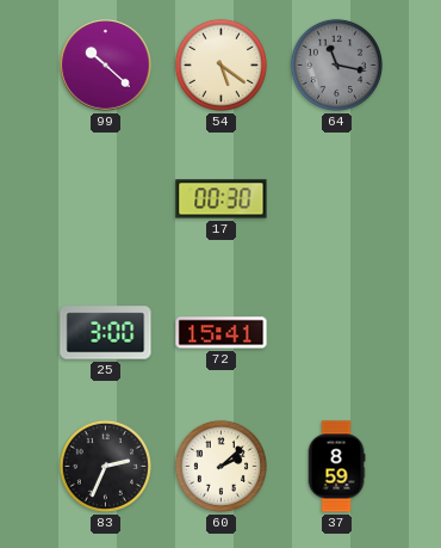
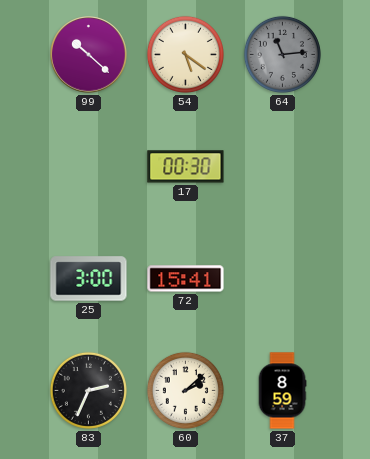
64: 11:17 -> 11:14 (282, 54)
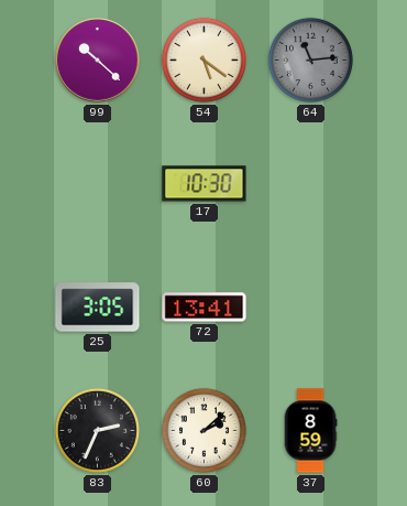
17: 00:30 -> 10:30 (205, 184)
25: 3:00 -> 3:05 (98, 308)
72: 15:41 -> 13:41 (205, 308)
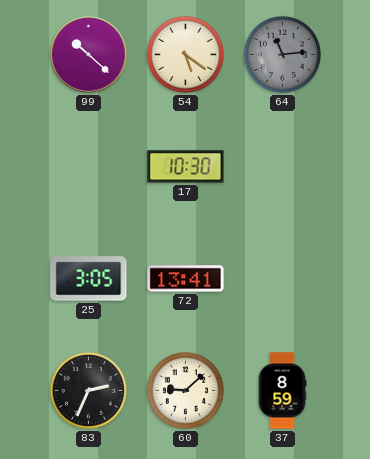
60: 2:08 -> 9:08 (185, 390)
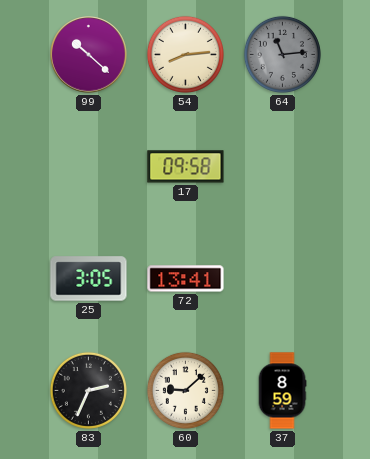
54: 5:21 -> 8:14 (185, 54)
17: 10:30 -> 09:58 (186, 167)
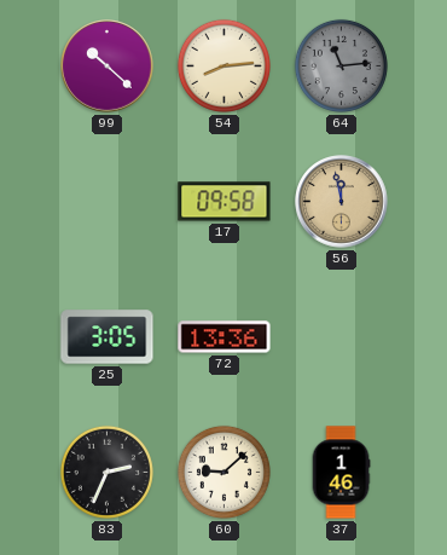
56: none -> 11:58 (342, 202)
72: 13:41 -> 13:36 (225, 337)
37: 8:59 -> 1:46 (341, 473)
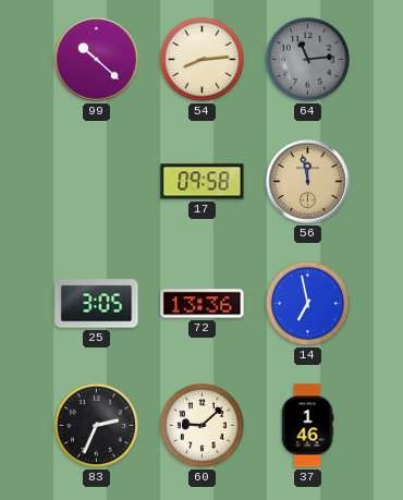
14: none -> 6:58 (307, 303)
